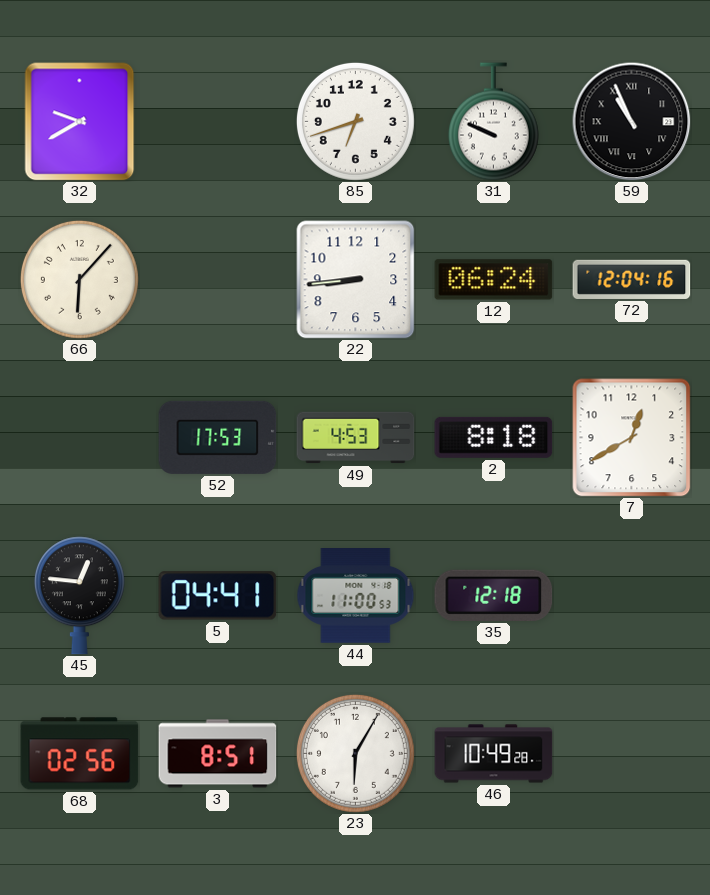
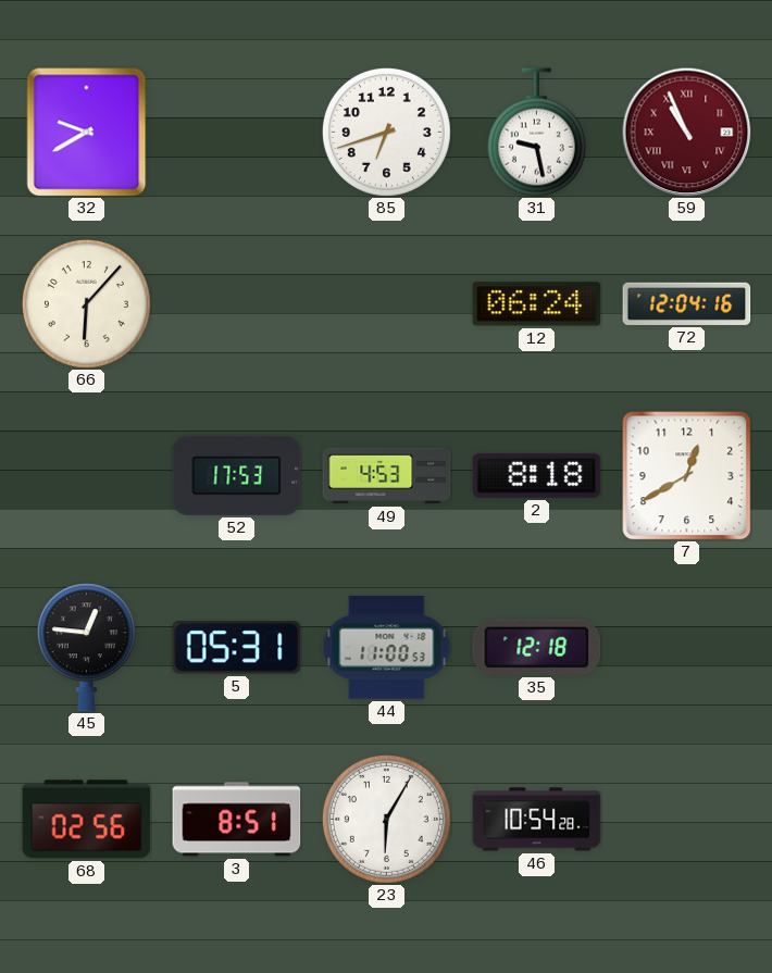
31: 9:49 -> 9:28 (536, 133)
59 dial: black -> burgundy (687, 133)
22: 8:44 -> none (356, 280)
5: 04:41 -> 05:31 (237, 648)
46: 10:49 -> 10:54 (537, 820)
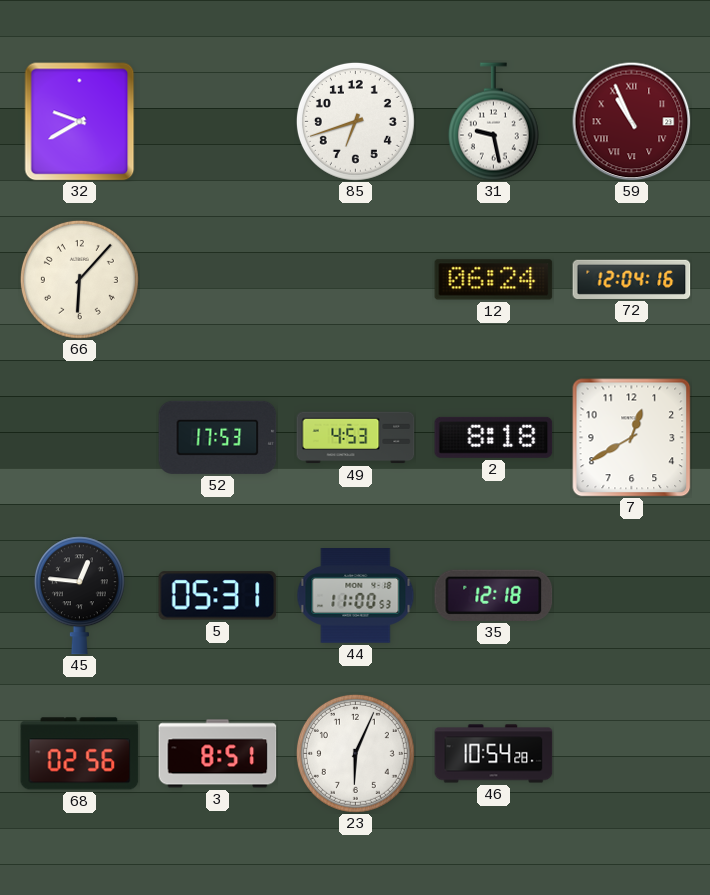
23: 6:05 -> 6:04 (355, 753)
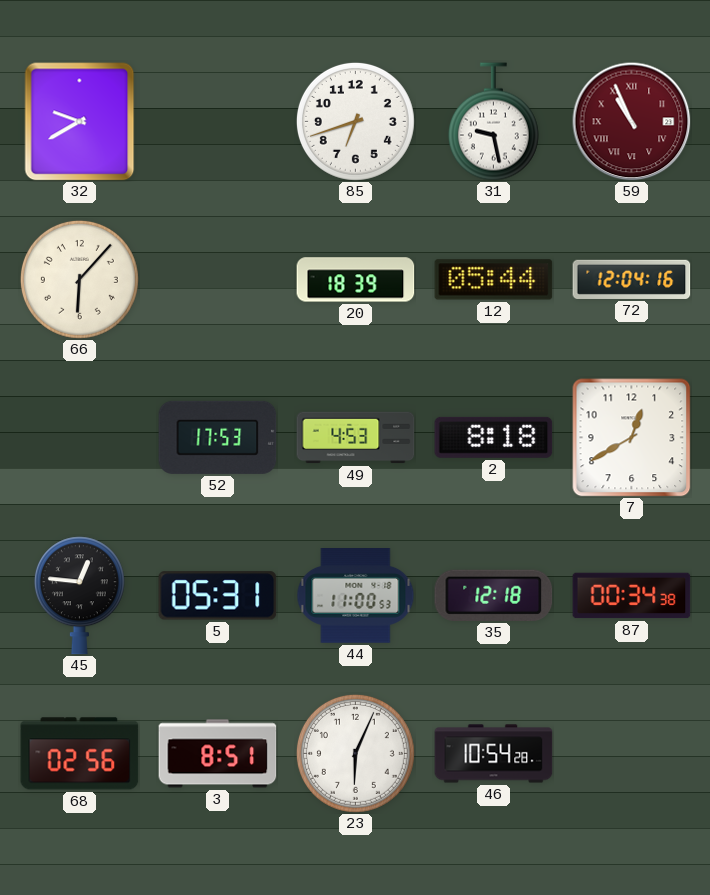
20: none -> 18:39 (356, 280)
12: 06:24 -> 05:44 (494, 280)
87: none -> 00:34 (632, 596)
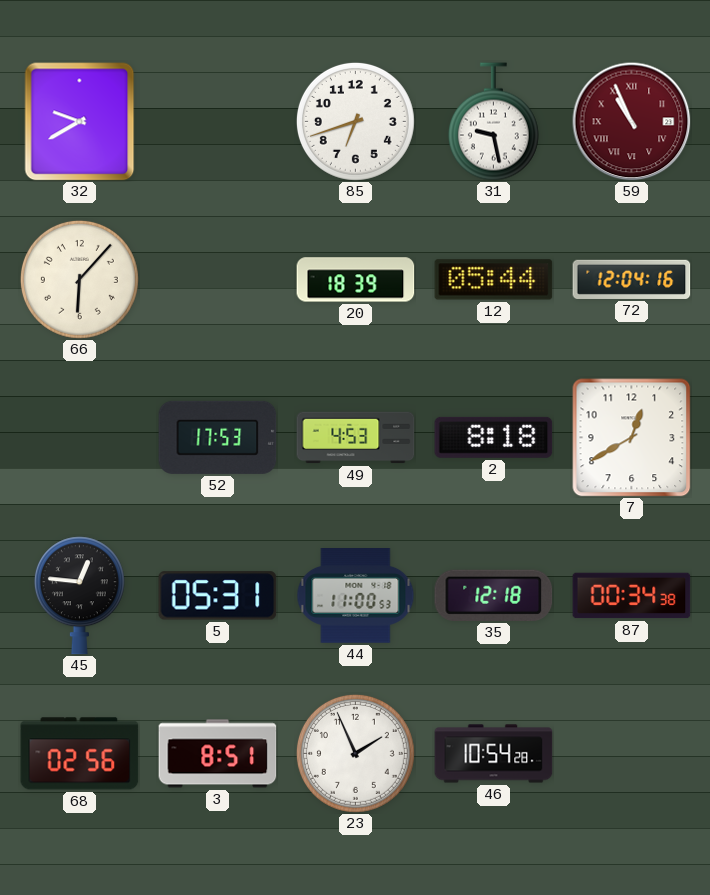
23: 6:04 -> 1:56 (355, 753)
